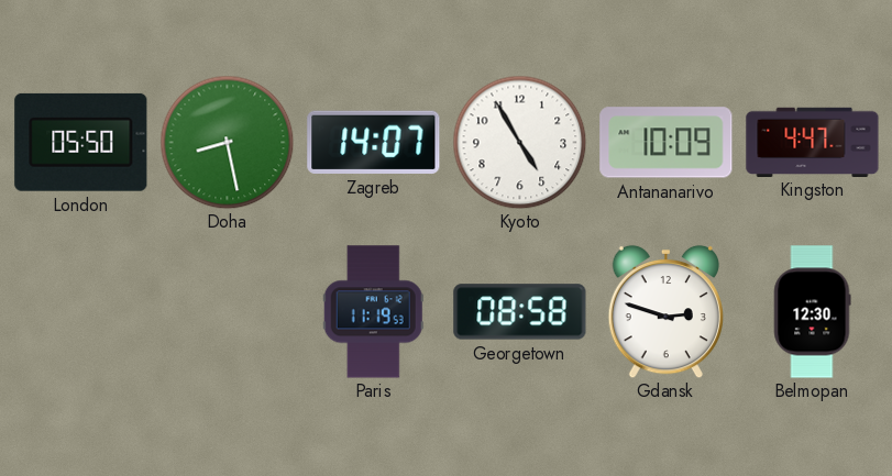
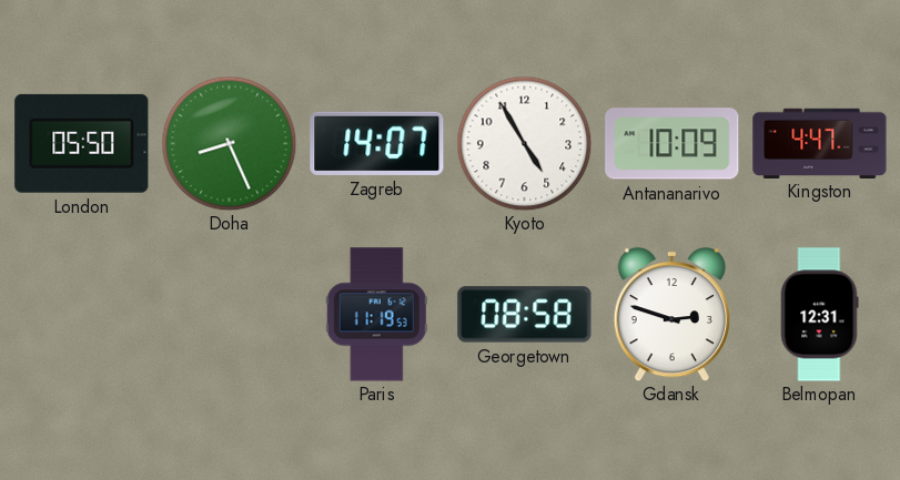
Doha: 8:28 -> 8:26 (229, 143)
Belmopan: 12:30 -> 12:31 (819, 315)
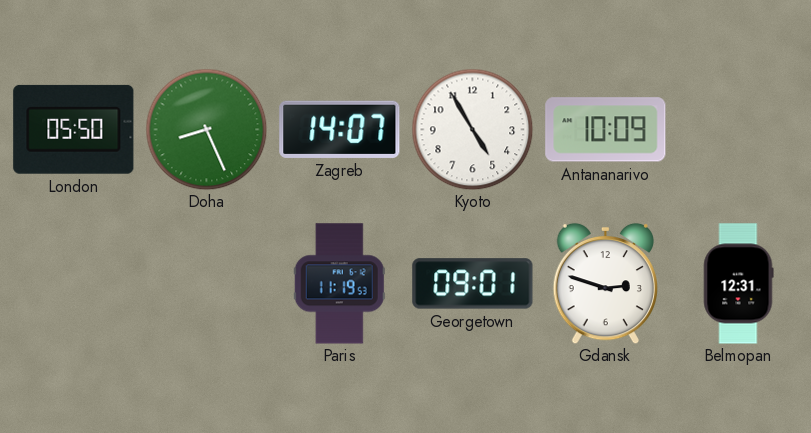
Kingston: 4:47 -> none (820, 143)
Georgetown: 08:58 -> 09:01 (473, 284)
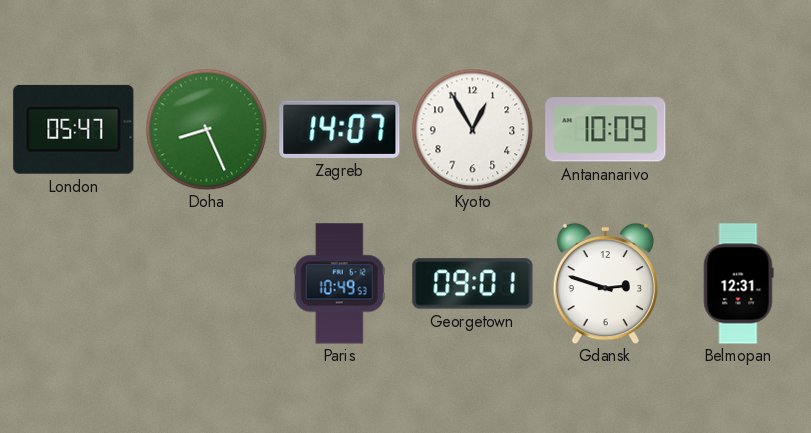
London: 05:50 -> 05:47 (74, 129)
Kyoto: 4:55 -> 12:55 (472, 129)
Paris: 11:19 -> 10:49 (339, 284)
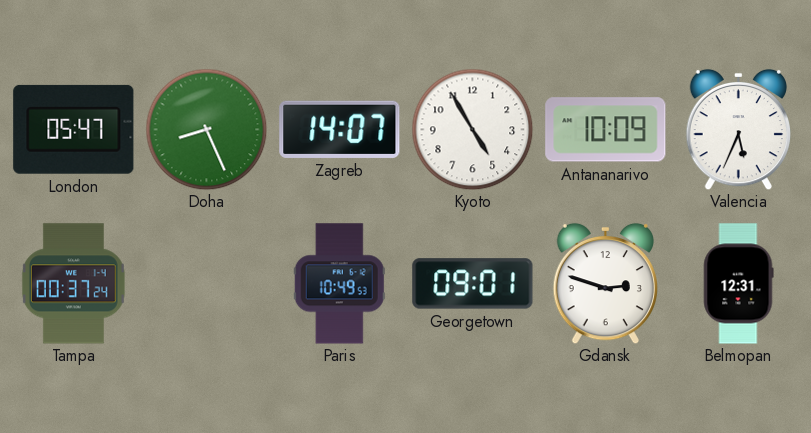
Kyoto: 12:55 -> 4:55 (472, 129)
Valencia: none -> 5:34 (738, 129)
Tampa: none -> 00:37 (73, 284)
